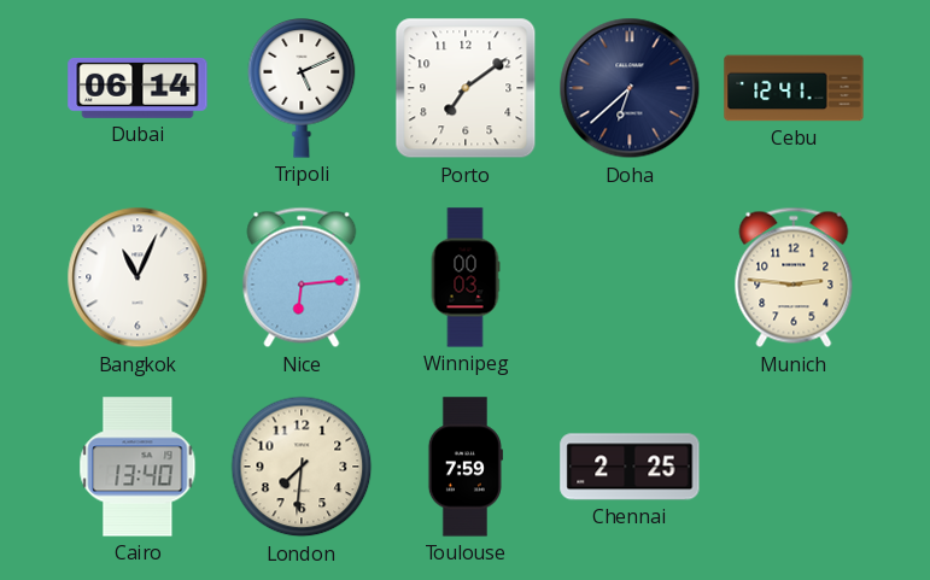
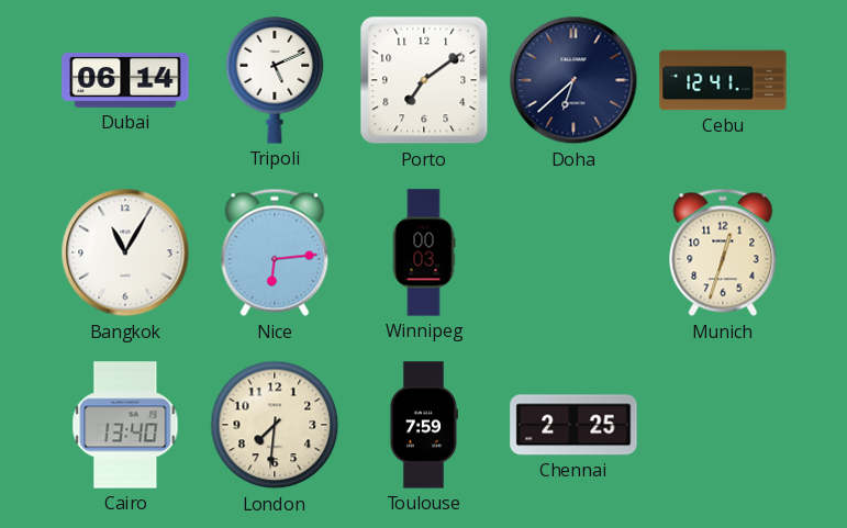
Bangkok: 11:04 -> 11:05 (125, 252)
Munich: 2:46 -> 12:33 (723, 252)
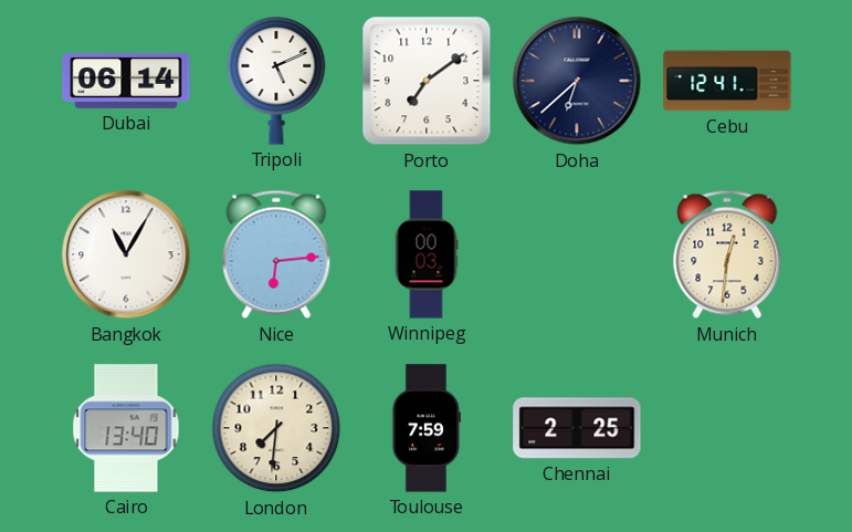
Munich: 12:33 -> 12:31 (727, 254)
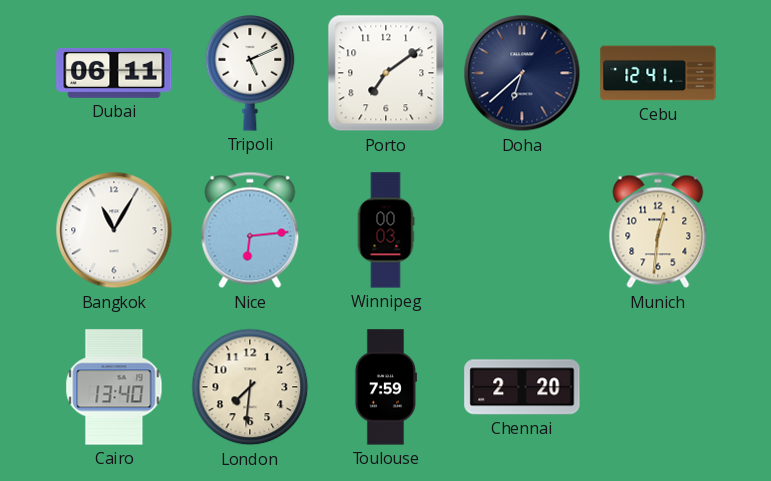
Dubai: 06:14 -> 06:11 (114, 73)
Chennai: 2:25 -> 2:20 (522, 387)
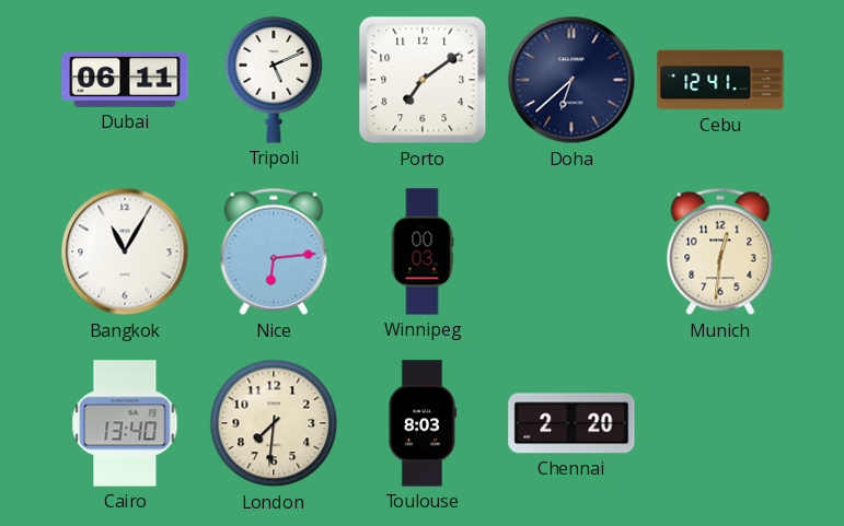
Toulouse: 7:59 -> 8:03 (423, 423)
